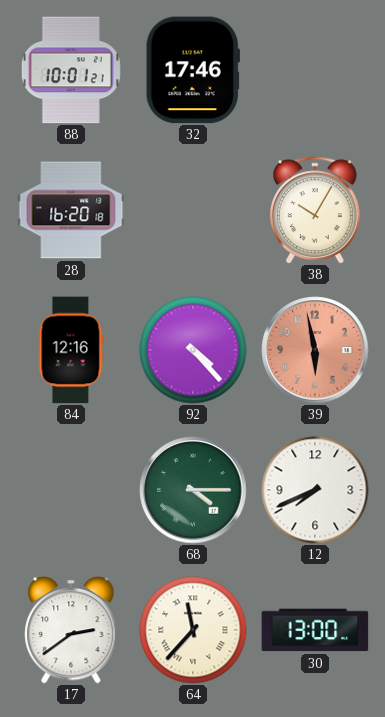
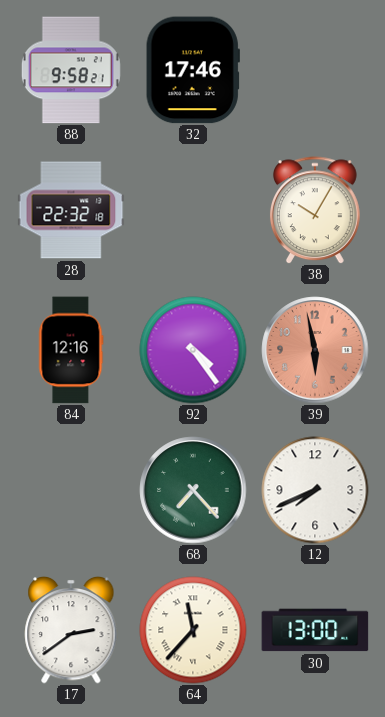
88: 10:01 -> 9:58 (71, 70)
28: 16:20 -> 22:32 (71, 210)
92: 4:23 -> 4:24 (193, 350)
68: 4:15 -> 7:23 (193, 490)
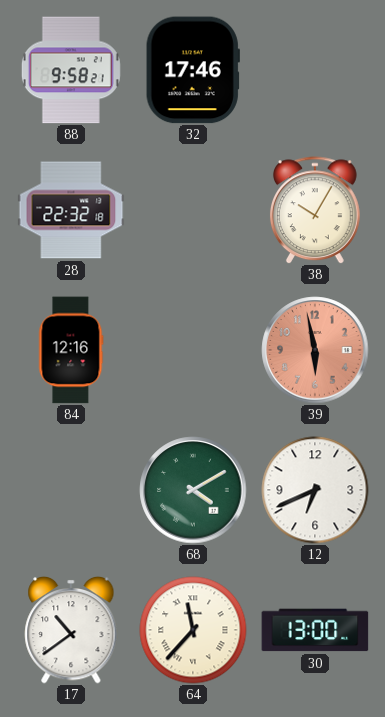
92: 4:24 -> none (193, 350)
68: 7:23 -> 4:10 (193, 490)
12: 7:41 -> 6:41 (315, 490)
17: 2:39 -> 10:39 (71, 630)
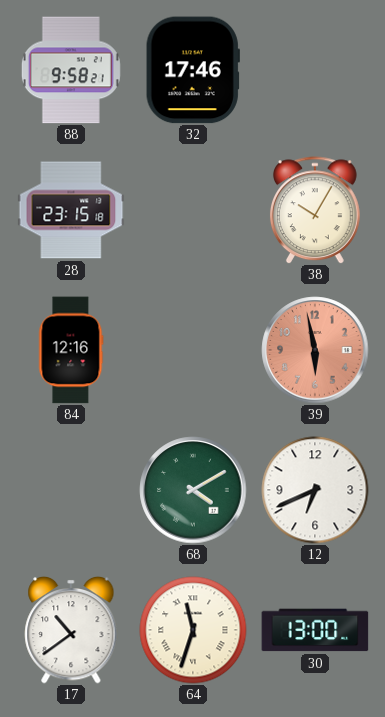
28: 22:32 -> 23:15 (71, 210)
64: 11:37 -> 11:33 (193, 630)
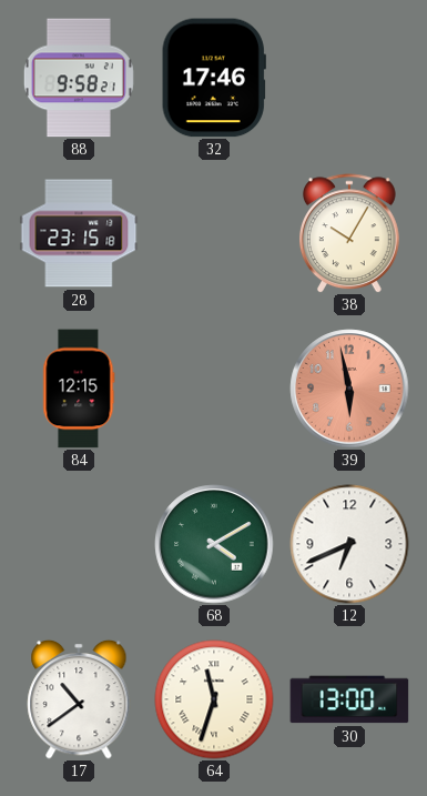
84: 12:16 -> 12:15 (79, 389)
